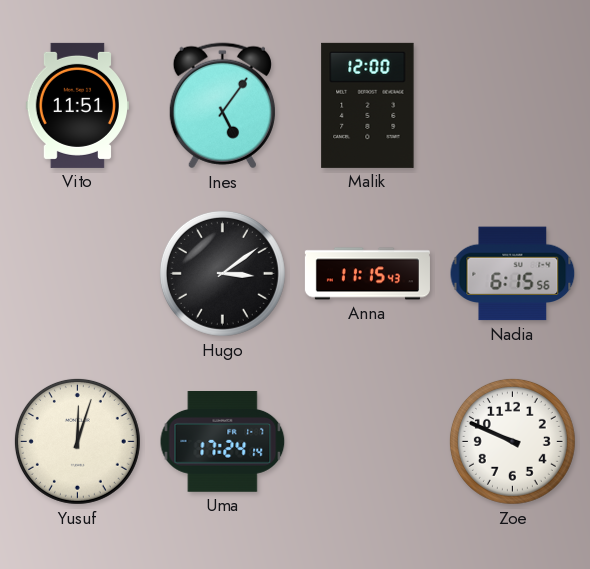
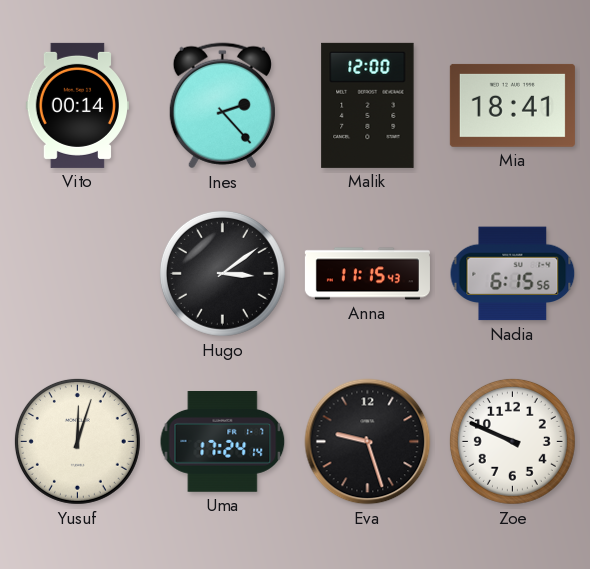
Vito: 11:51 -> 00:14 (77, 105)
Ines: 5:06 -> 2:23 (222, 106)
Mia: none -> 18:41 (512, 105)
Eva: none -> 9:27 (368, 442)
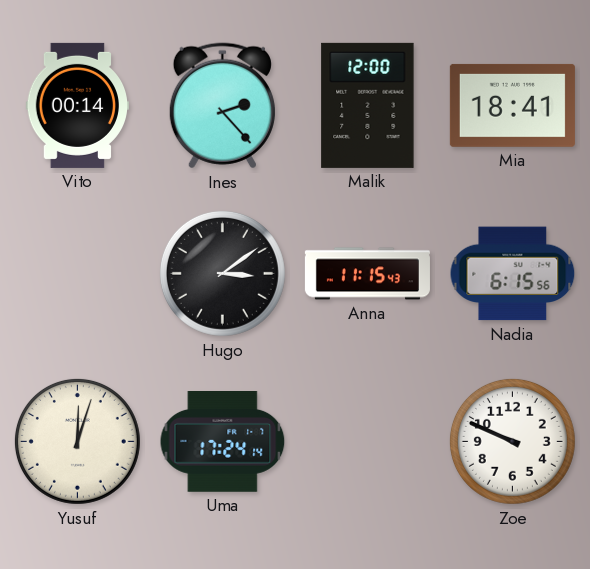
Eva: 9:27 -> none (368, 442)
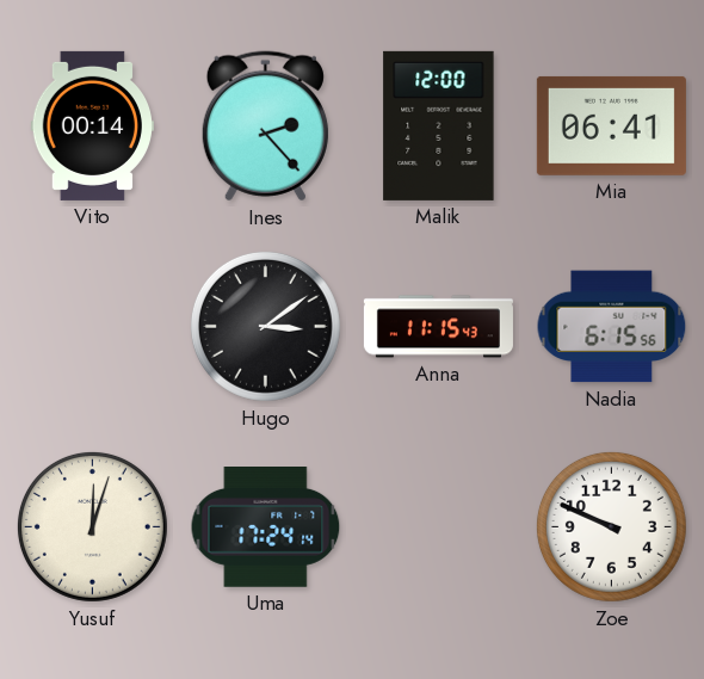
Mia: 18:41 -> 06:41 (611, 125)
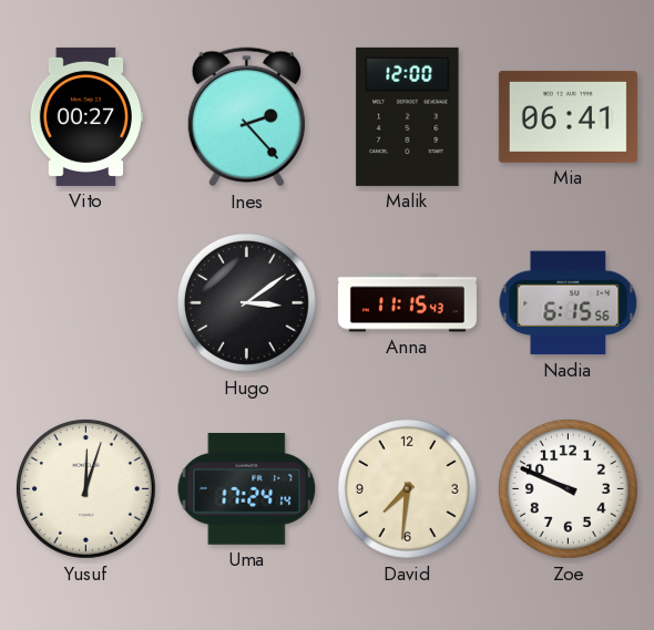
Vito: 00:14 -> 00:27 (85, 116)
David: none -> 7:31 (407, 488)
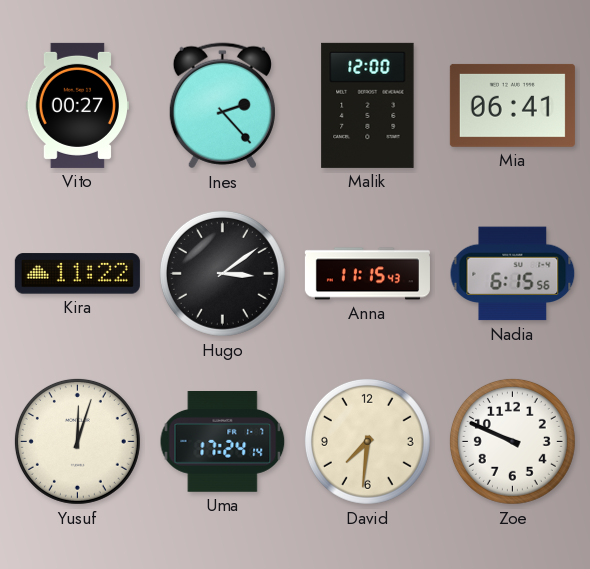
Kira: none -> 11:22 (77, 274)
